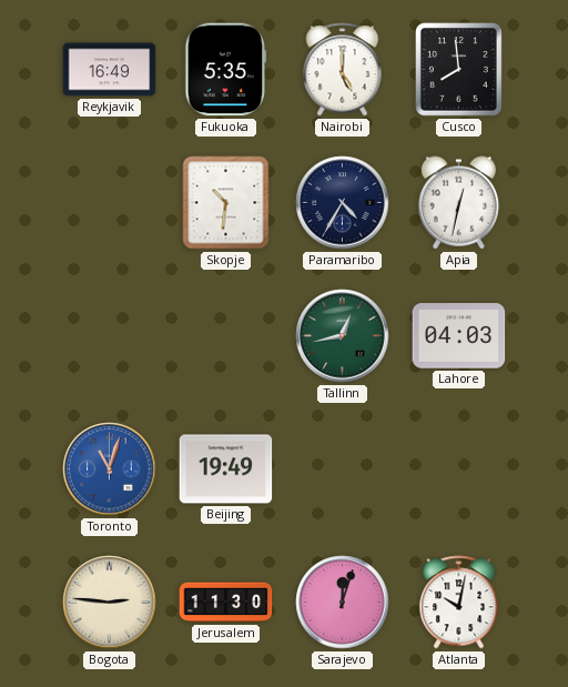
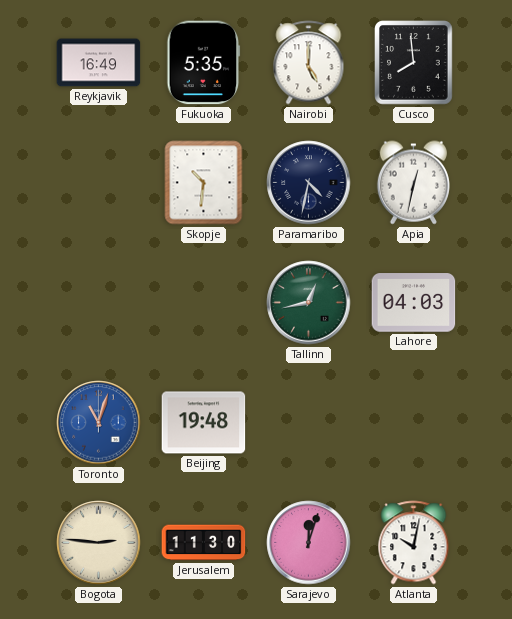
Paramaribo: 4:35 -> 4:32 (309, 183)
Beijing: 19:49 -> 19:48 (204, 423)
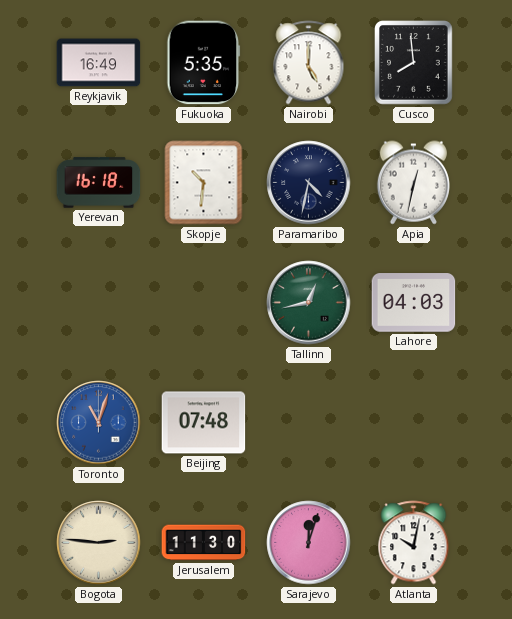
Yerevan: none -> 16:18 (99, 183)
Beijing: 19:48 -> 07:48 (204, 423)
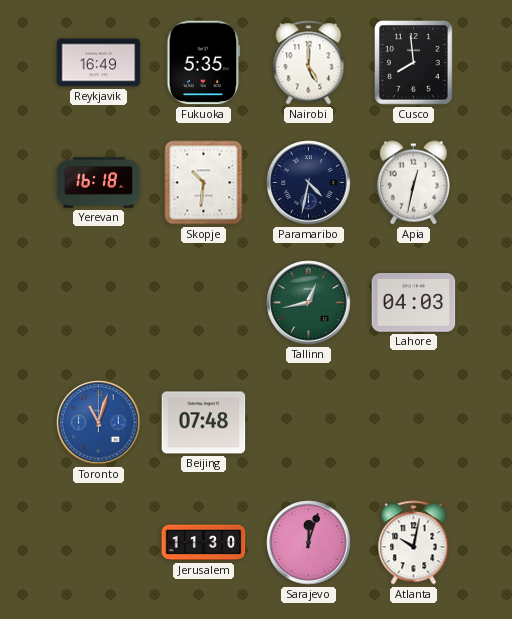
Bogota: 2:46 -> none (99, 543)
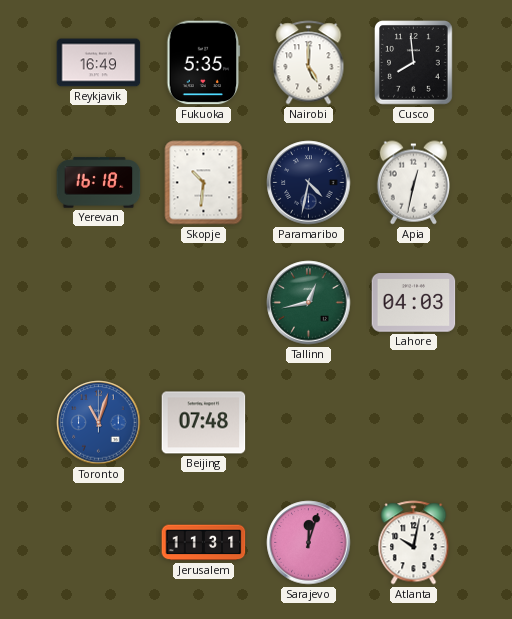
Jerusalem: 11:30 -> 11:31 (204, 543)
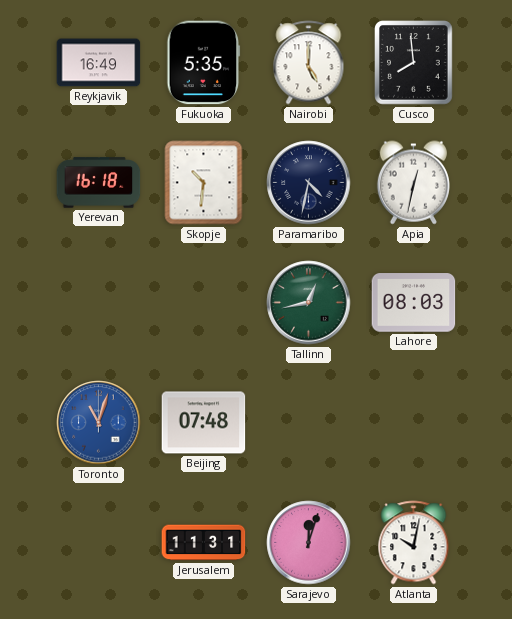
Lahore: 04:03 -> 08:03 (414, 303)
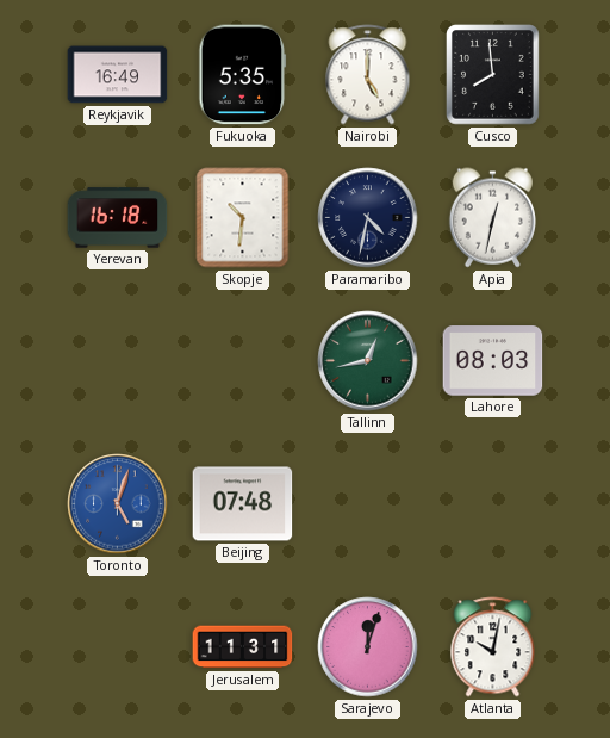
Toronto: 11:03 -> 5:03 (118, 504)
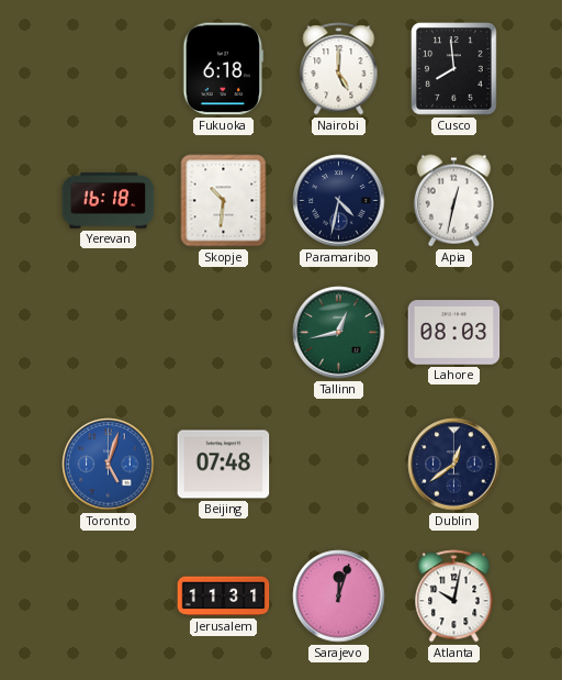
Reykjavik: 16:49 -> none (118, 75)
Fukuoka: 5:35 -> 6:18 (224, 69)
Dublin: none -> 12:39 (454, 465)
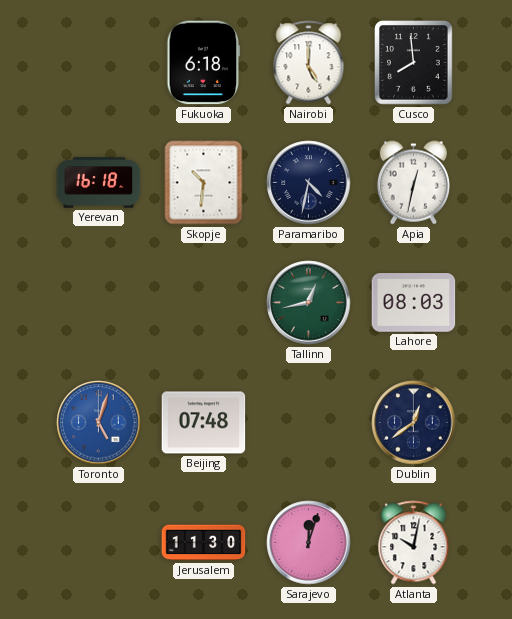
Jerusalem: 11:31 -> 11:30 (204, 543)
